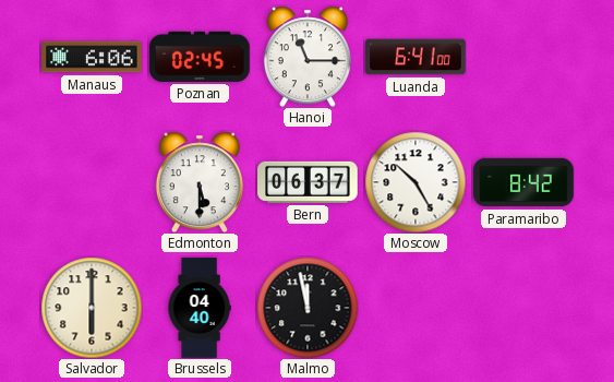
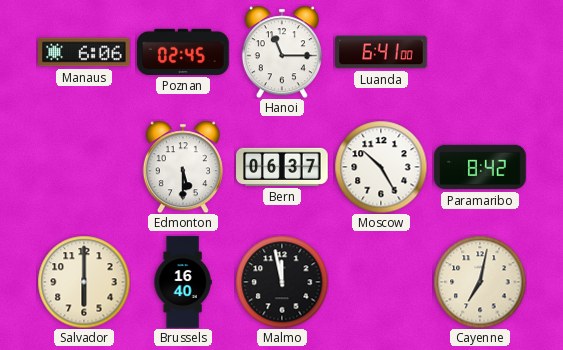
Brussels: 04:40 -> 16:40 (183, 282)
Cayenne: none -> 7:02 (480, 282)
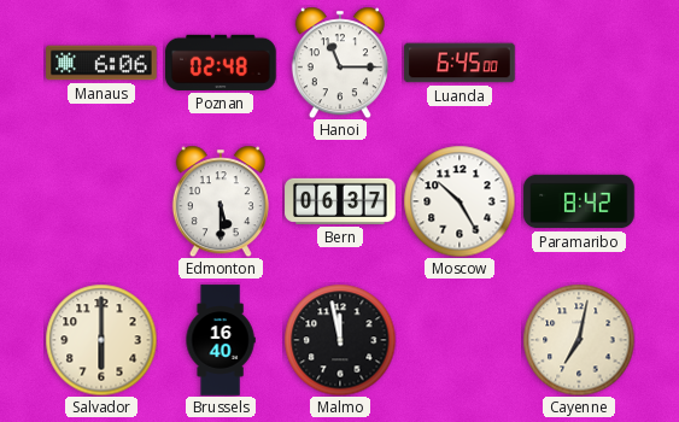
Poznan: 02:45 -> 02:48 (221, 63)
Luanda: 6:41 -> 6:45 (460, 63)
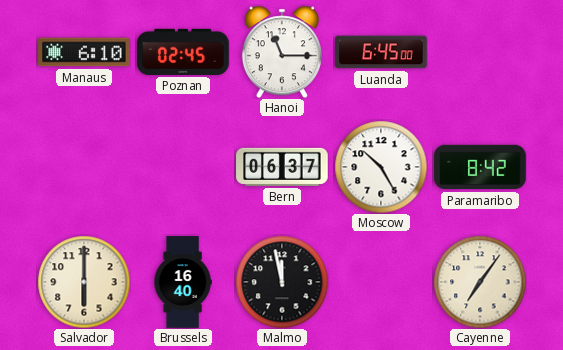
Manaus: 6:06 -> 6:10 (84, 52)
Poznan: 02:48 -> 02:45 (183, 52)
Edmonton: 5:30 -> none (221, 201)
Cayenne: 7:02 -> 7:06 (480, 282)
